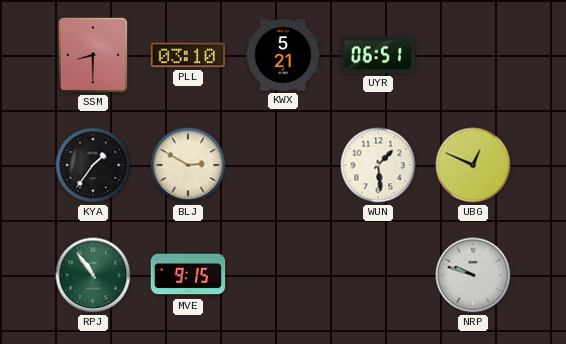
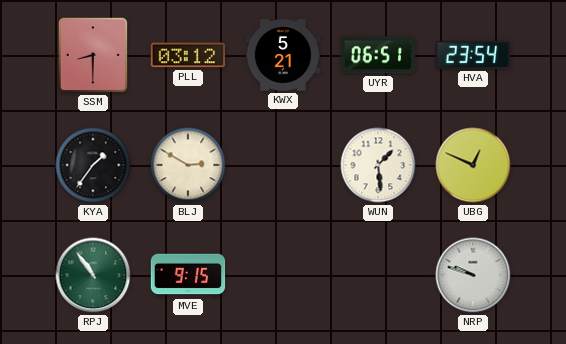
PLL: 03:10 -> 03:12 (188, 55)
HVA: none -> 23:54 (473, 55)
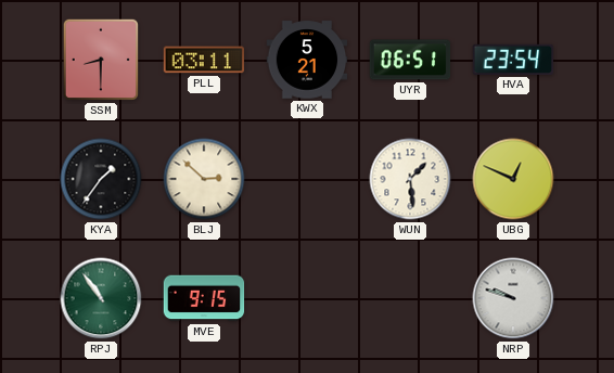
PLL: 03:12 -> 03:11 (204, 60)
BLJ: 2:50 -> 2:52 (204, 179)
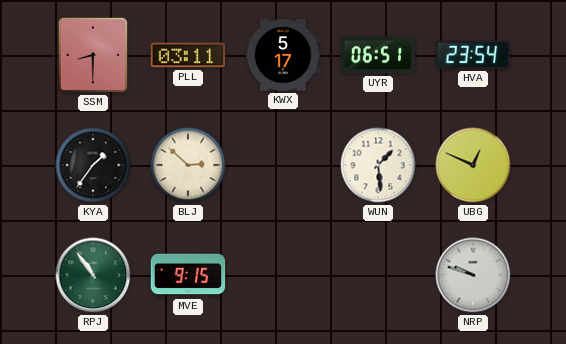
KWX: 5:21 -> 5:17 (283, 55)
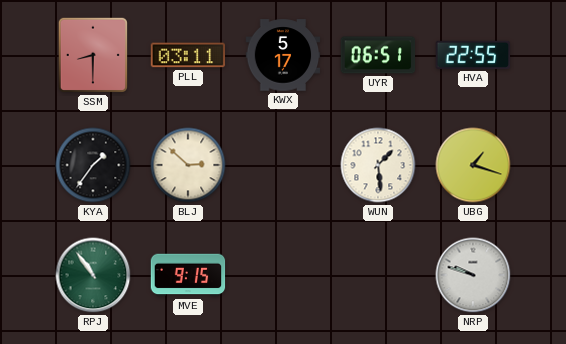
HVA: 23:54 -> 22:55 (473, 55)
UBG: 12:49 -> 1:18 (473, 165)
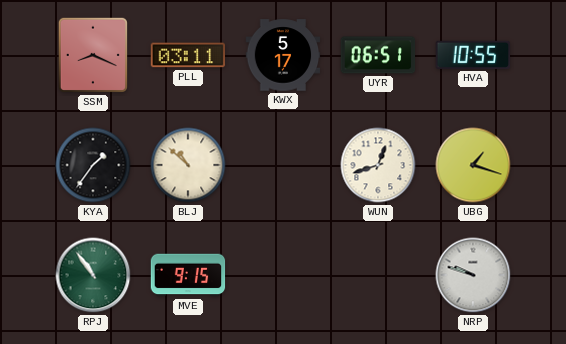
SSM: 8:30 -> 8:19 (93, 55)
HVA: 22:55 -> 10:55 (473, 55)
BLJ: 2:52 -> 10:52 (188, 165)
WUN: 1:29 -> 12:42 (378, 165)
